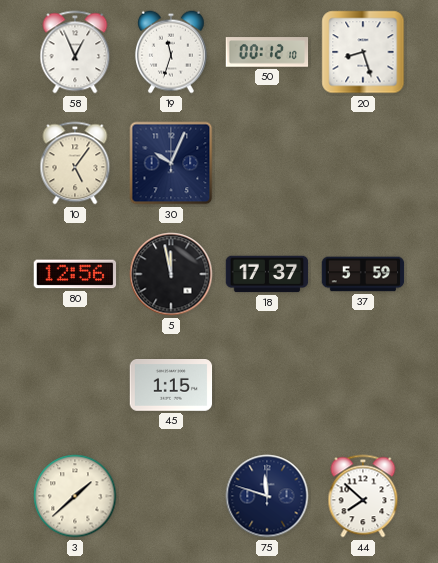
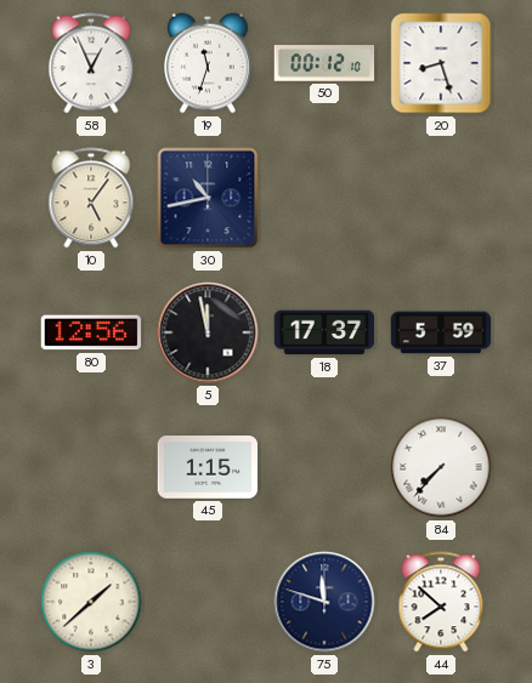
30: 10:04 -> 10:43 (208, 198)
84: none -> 7:37 (441, 467)
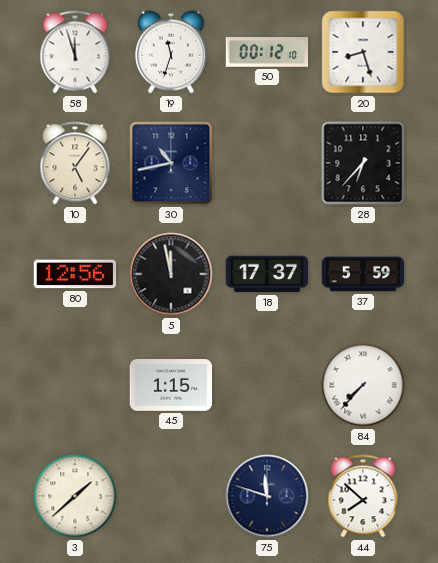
58: 12:56 -> 11:57 (75, 52)
28: none -> 6:37 (363, 163)
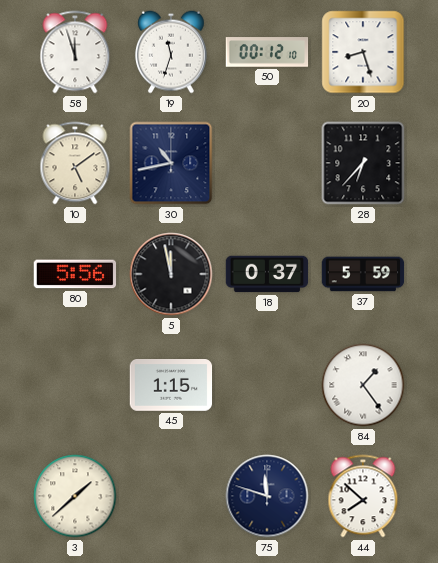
10: 5:06 -> 5:09 (75, 163)
80: 12:56 -> 5:56 (75, 274)
18: 17:37 -> 0:37 (267, 274)
84: 7:37 -> 1:24 (363, 385)
